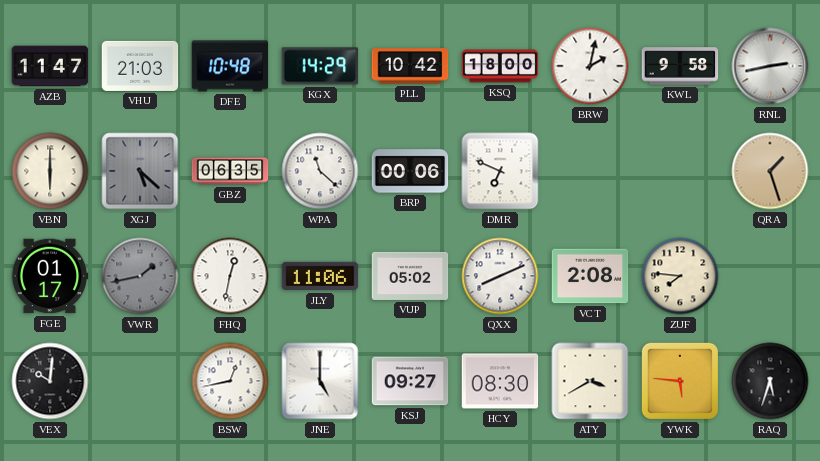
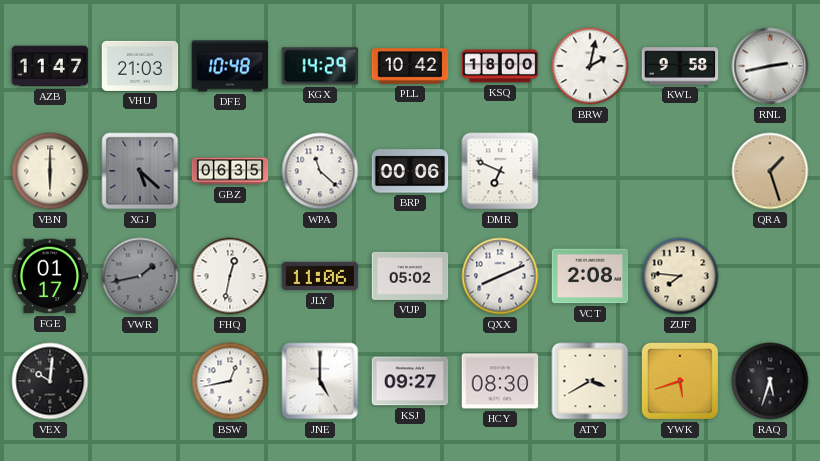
YWK: 5:46 -> 5:42 (680, 381)
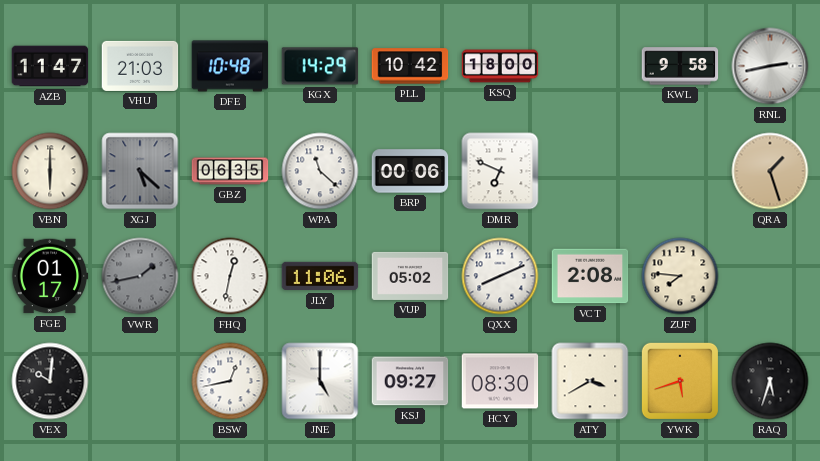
BRW: 2:02 -> none (590, 66)
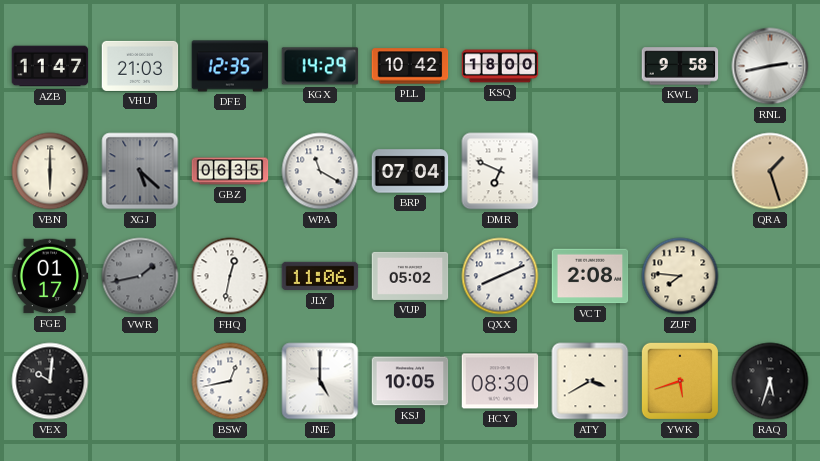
DFE: 10:48 -> 12:35 (230, 66)
WPA: 11:22 -> 11:20 (320, 171)
BRP: 00:06 -> 07:04 (410, 171)
KSJ: 09:27 -> 10:05 (410, 381)
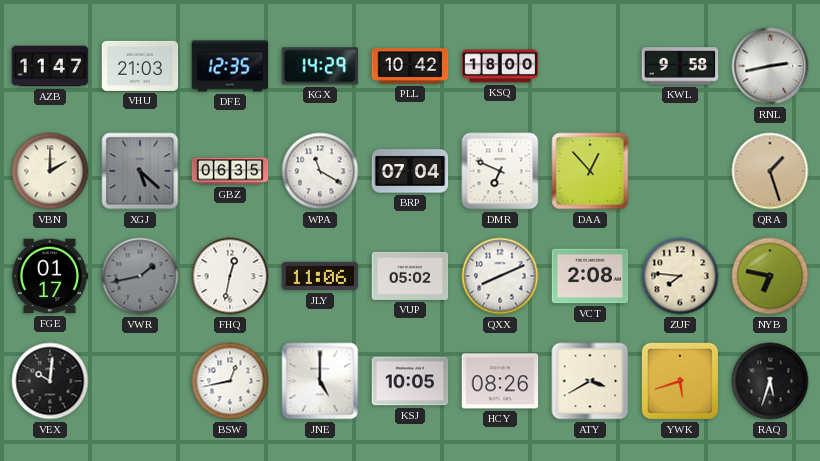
VBN: 6:00 -> 2:00 (50, 171)
DAA: none -> 12:53 (590, 171)
NYB: none -> 6:47 (770, 276)
HCY: 08:30 -> 08:26 (500, 381)
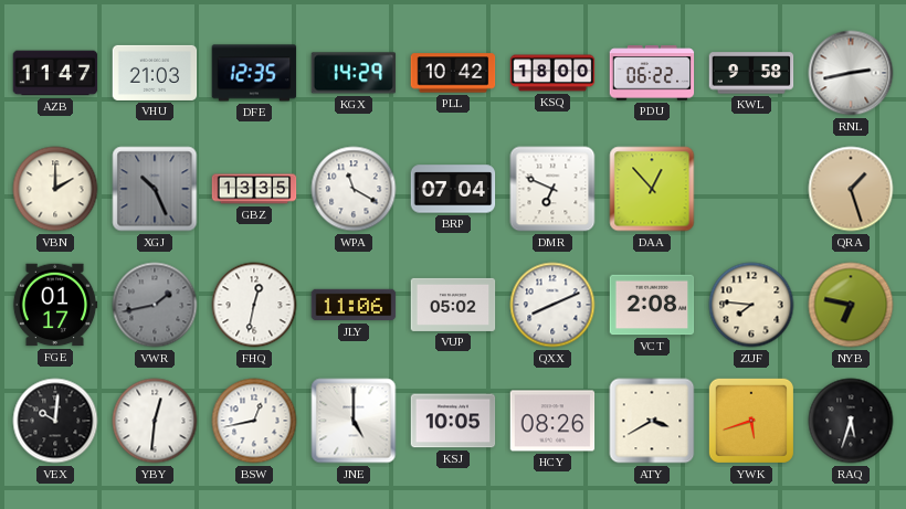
PDU: none -> 06:22 (652, 73)
XGJ: 5:22 -> 10:26 (155, 189)
GBZ: 06:35 -> 13:35 (254, 189)
YBY: none -> 12:31 (155, 421)
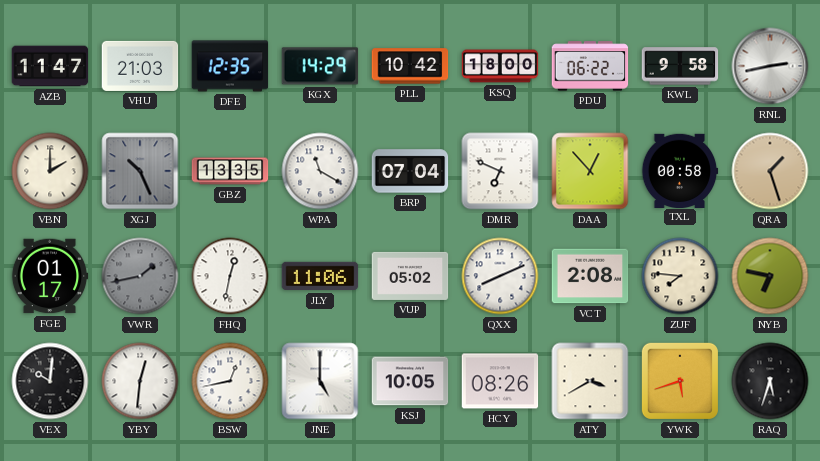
TXL: none -> 00:58 (680, 170)
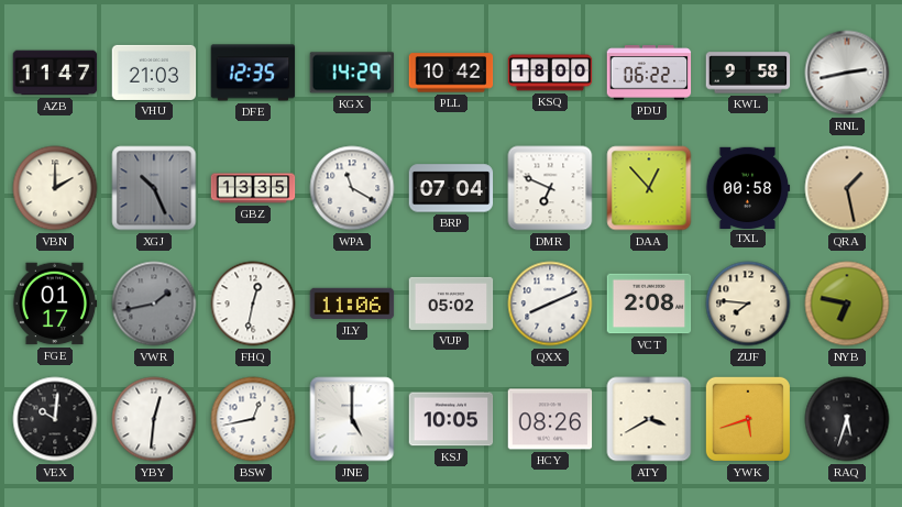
QRA: 1:27 -> 1:28 (847, 188)
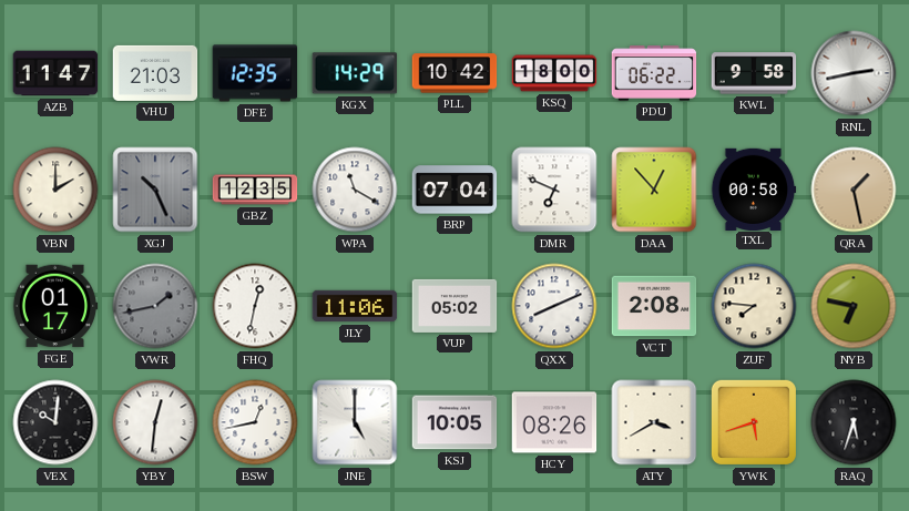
GBZ: 13:35 -> 12:35 (255, 190)
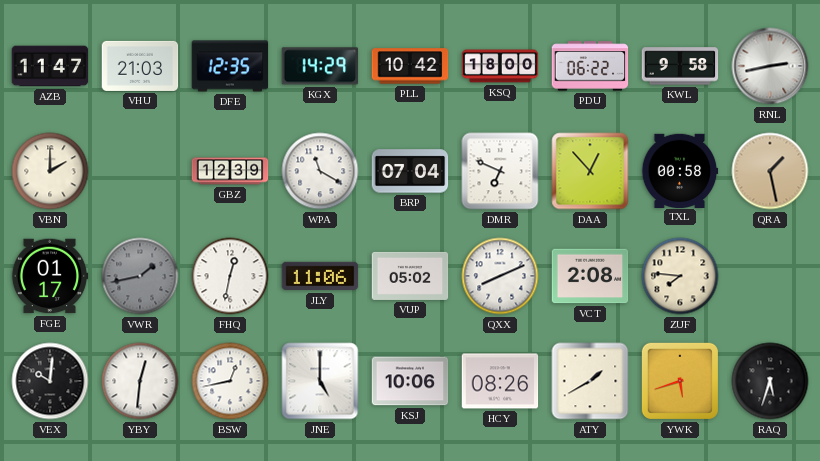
XGJ: 10:26 -> none (155, 190)
GBZ: 12:35 -> 12:39 (230, 171)
NYB: 6:47 -> none (854, 306)
KSJ: 10:05 -> 10:06 (410, 381)
ATY: 3:40 -> 1:40 (590, 381)
